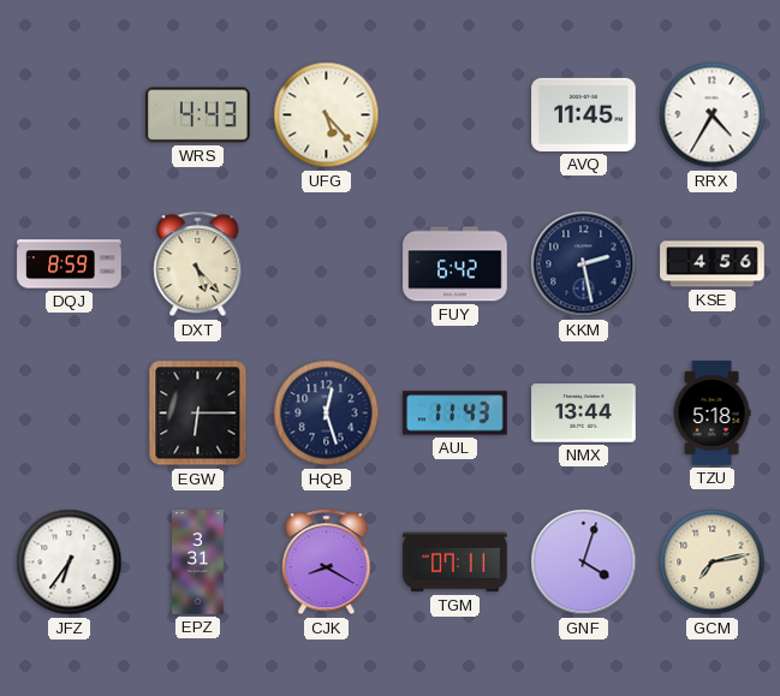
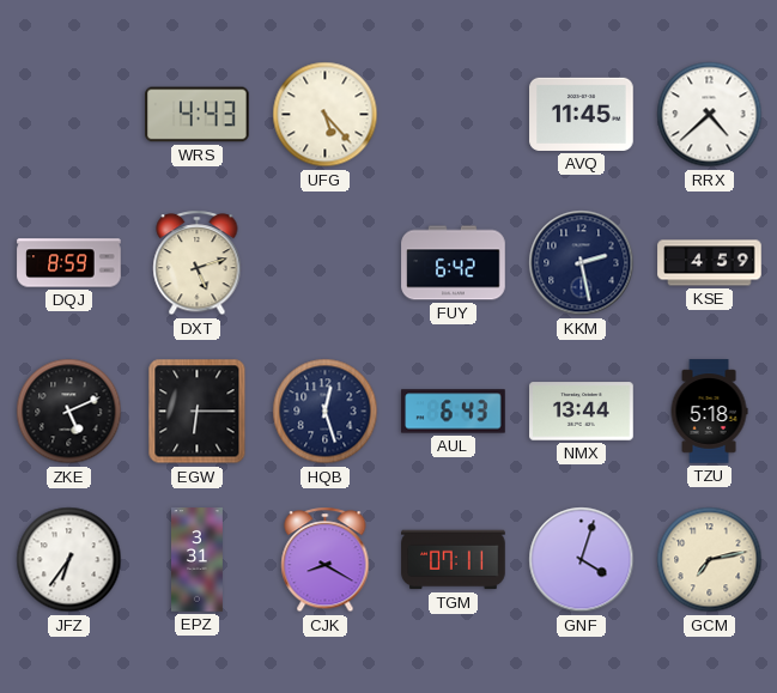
RRX: 4:35 -> 4:38 (710, 115)
DXT: 5:23 -> 5:12 (198, 263)
KSE: 4:56 -> 4:59 (710, 263)
ZKE: none -> 5:11 (69, 412)
AUL: 11:43 -> 6:43 (454, 412)
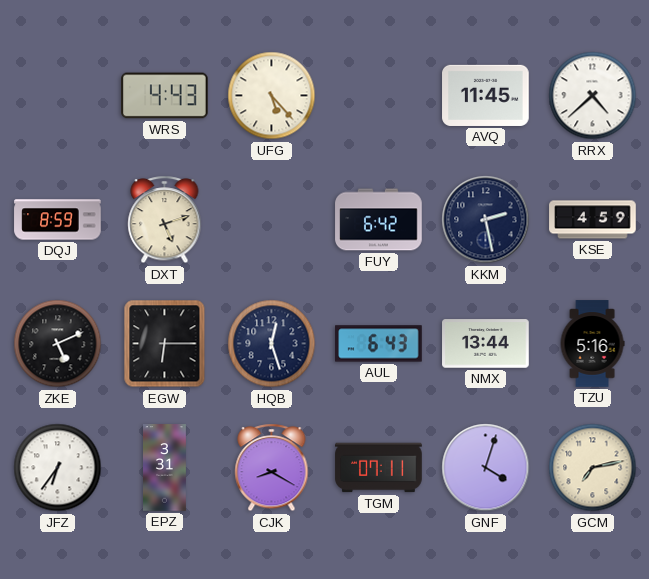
TZU: 5:18 -> 5:16 (592, 344)
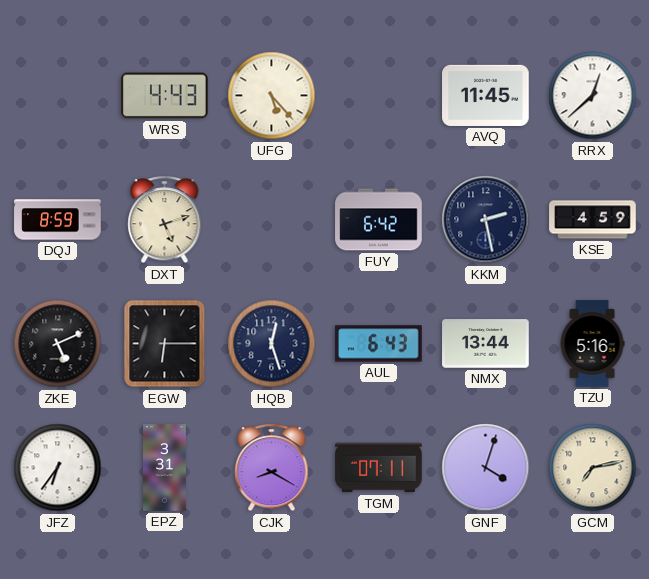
RRX: 4:38 -> 12:38 (593, 96)
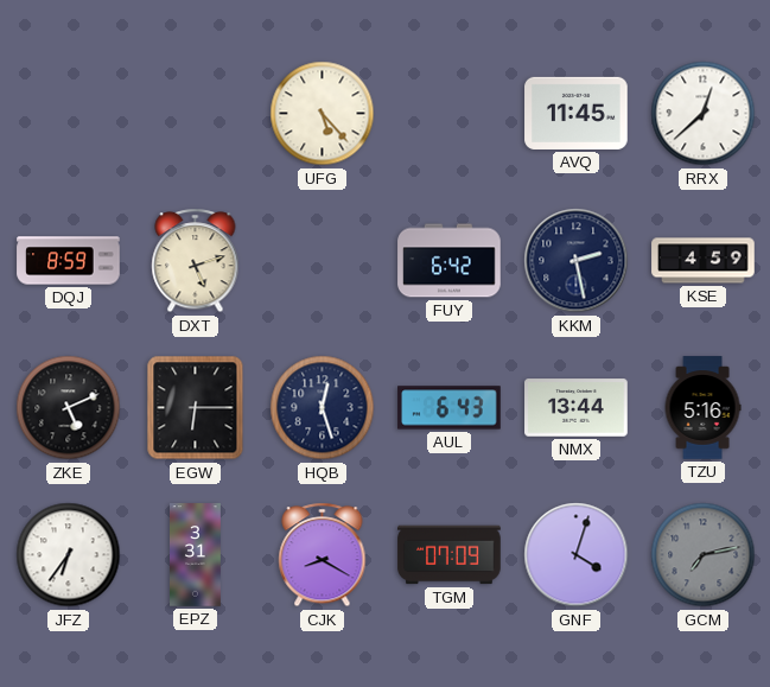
WRS: 4:43 -> none (165, 96)
TGM: 07:11 -> 07:09 (450, 555)
GCM dial: cream -> grey (704, 555)
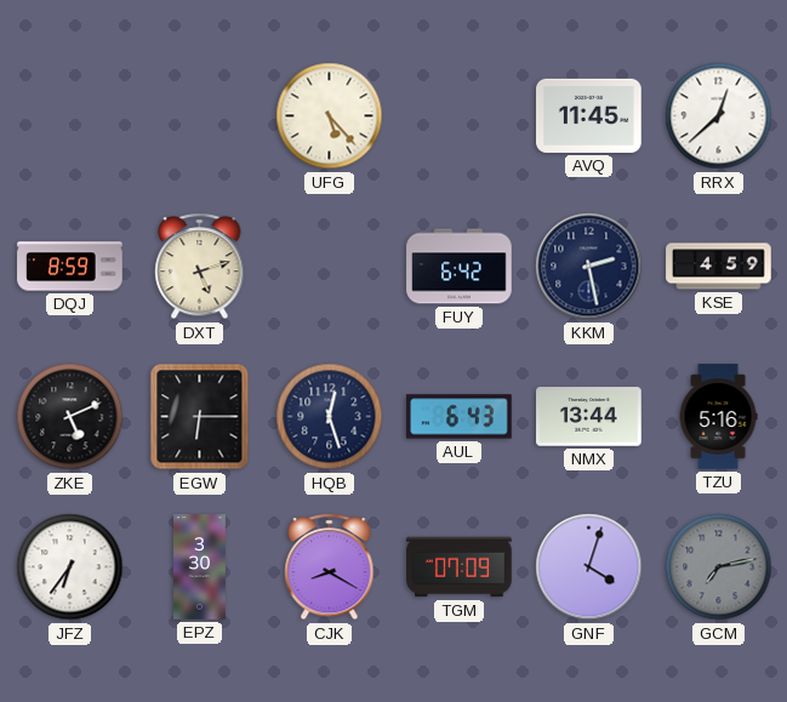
EPZ: 3:31 -> 3:30 (200, 567)
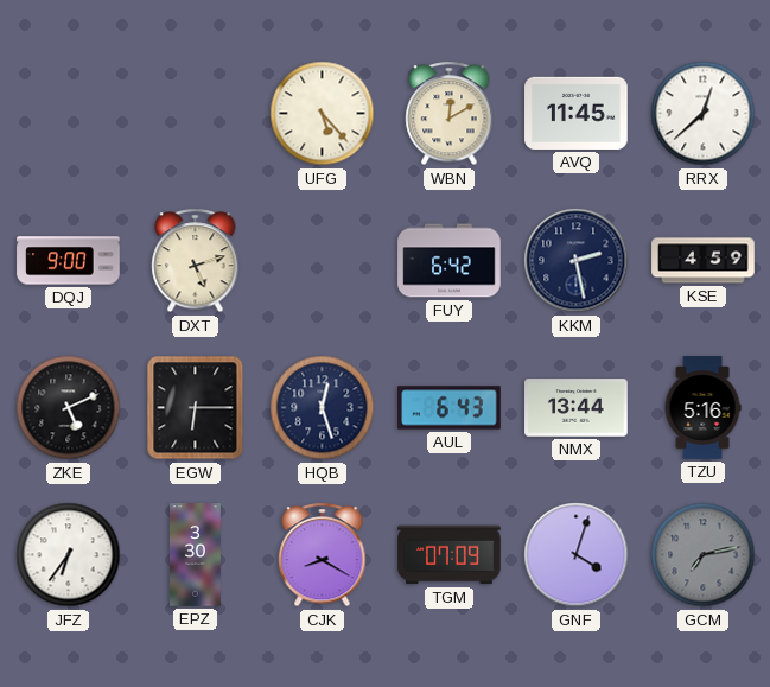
WBN: none -> 12:10 (450, 114)
DQJ: 8:59 -> 9:00 (69, 261)
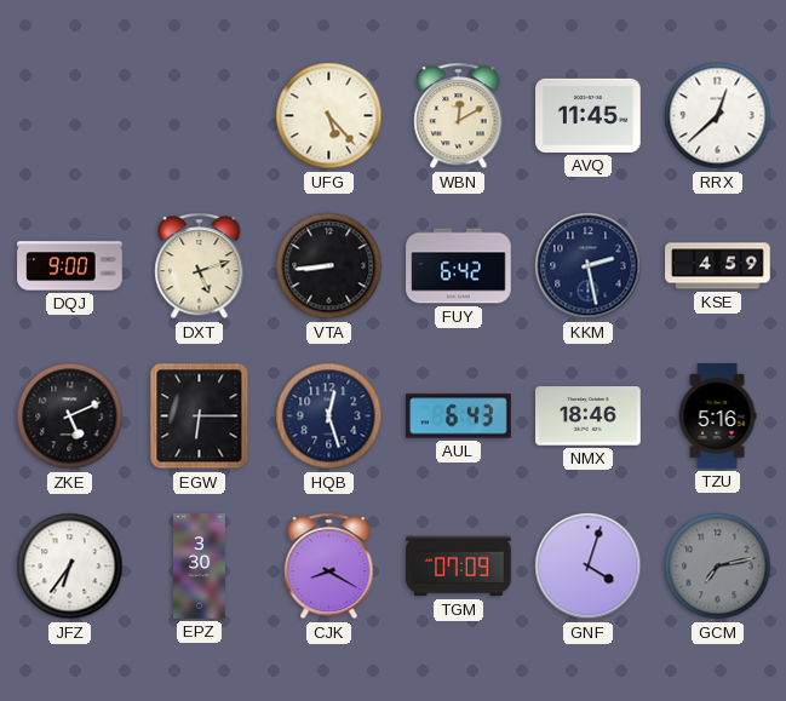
VTA: none -> 8:44 (329, 266)
NMX: 13:44 -> 18:46 (589, 416)
